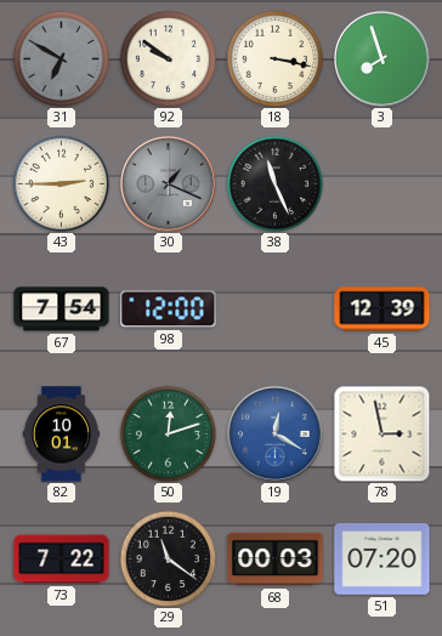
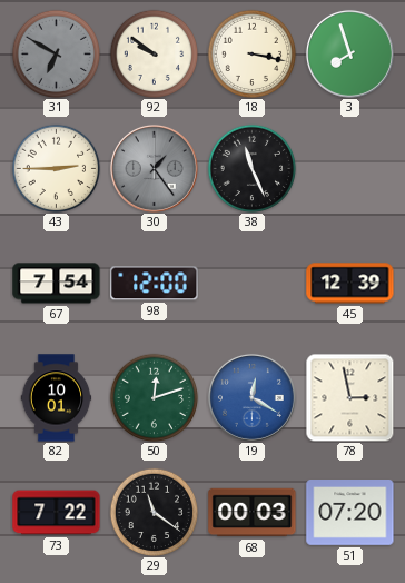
30: 1:19 -> 1:24 (154, 168)
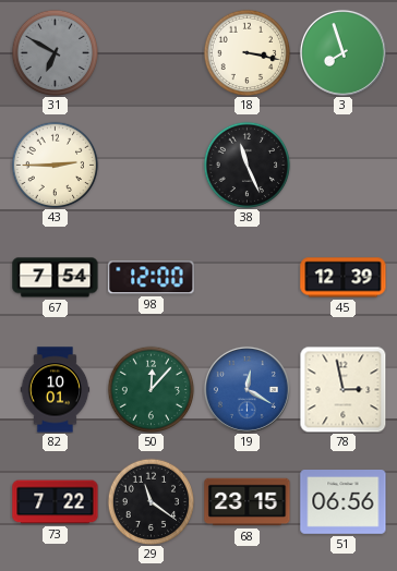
92: 9:51 -> none (154, 53)
30: 1:24 -> none (154, 168)
50: 12:12 -> 12:07 (151, 389)
68: 00:03 -> 23:15 (248, 502)
51: 07:20 -> 06:56 (344, 502)
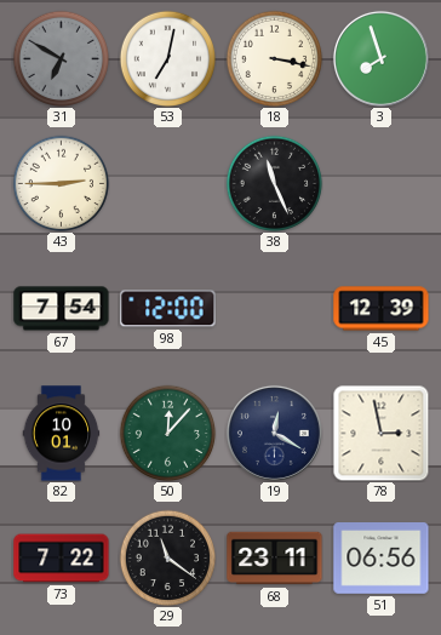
53: none -> 7:02 (167, 58)
19 dial: blue -> navy (274, 433)
68: 23:15 -> 23:11 (275, 559)
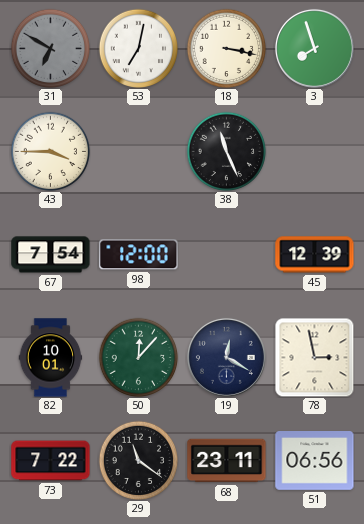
43: 2:45 -> 3:45 (50, 151)
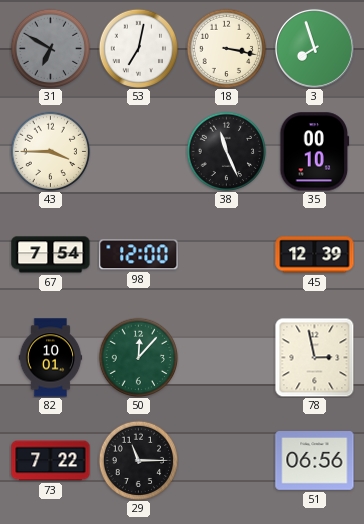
35: none -> 00:10 (315, 152)
19: 12:20 -> none (226, 357)
29: 11:21 -> 11:15 (138, 460)
68: 23:11 -> none (227, 461)
